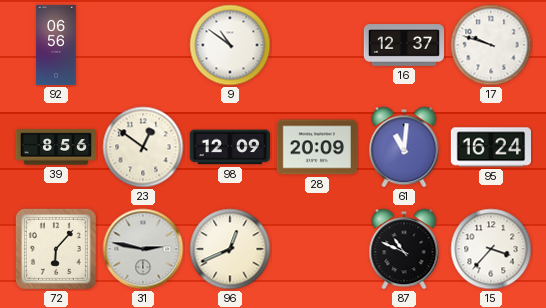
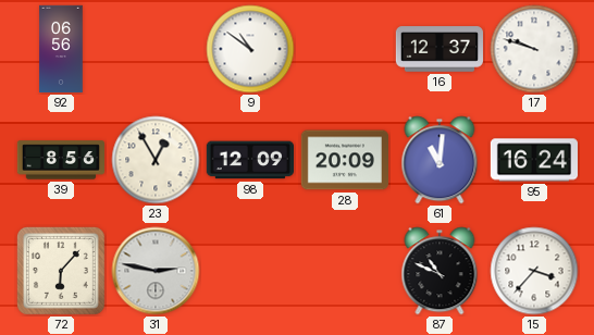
23: 12:51 -> 12:55 (156, 160)
96: 12:41 -> none (230, 249)
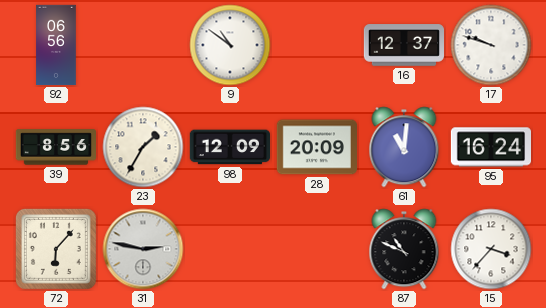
23: 12:55 -> 1:35 (143, 147)
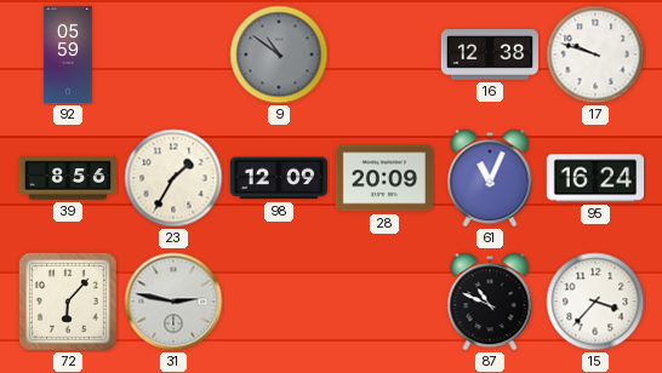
92: 06:56 -> 05:59 (68, 54)
9 dial: white -> grey (279, 54)
16: 12:37 -> 12:38 (489, 54)
61: 11:01 -> 11:04 (490, 178)
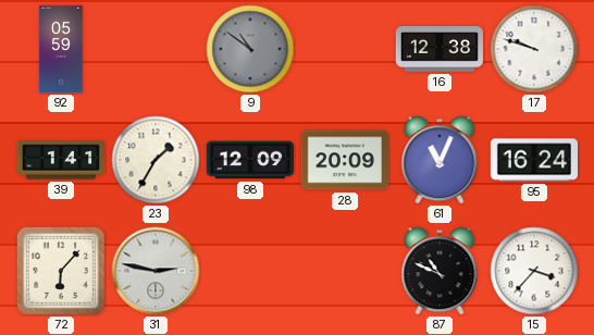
39: 8:56 -> 1:41 (60, 160)
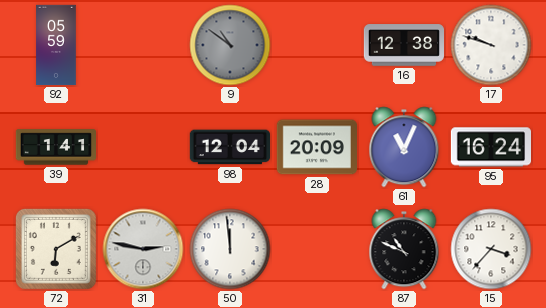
23: 1:35 -> none (156, 160)
98: 12:09 -> 12:04 (229, 147)
72: 6:07 -> 6:10 (56, 249)
50: none -> 11:59 (230, 249)
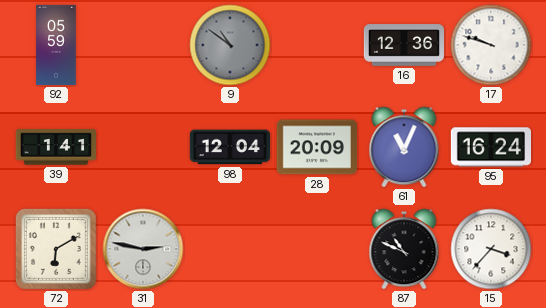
16: 12:38 -> 12:36 (403, 45)
50: 11:59 -> none (230, 249)
